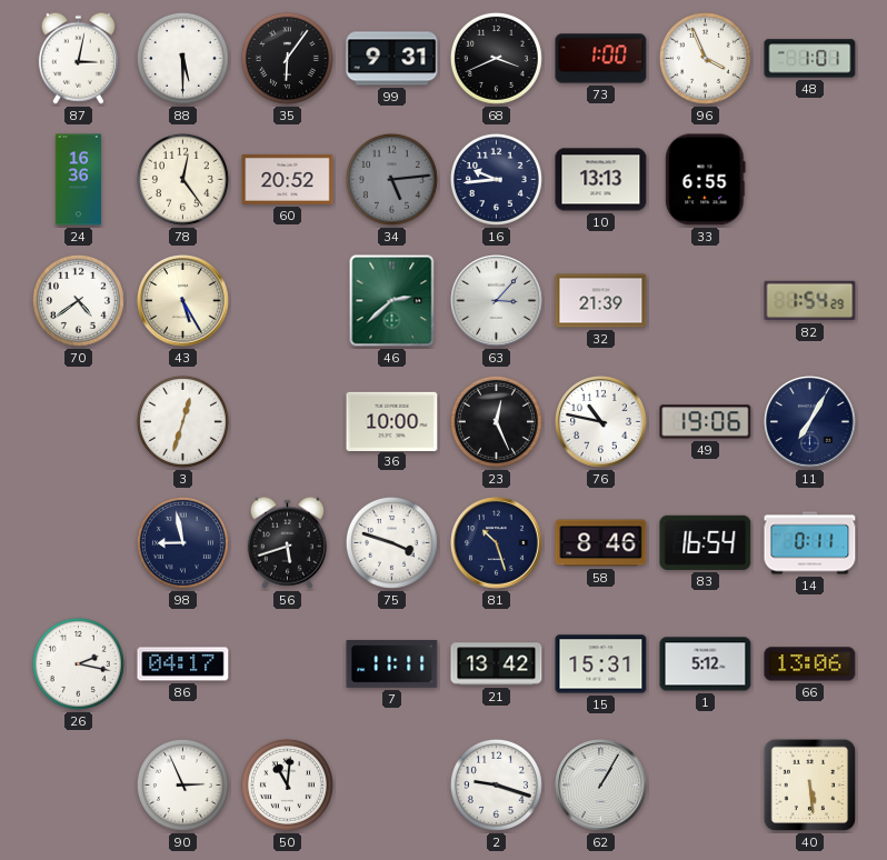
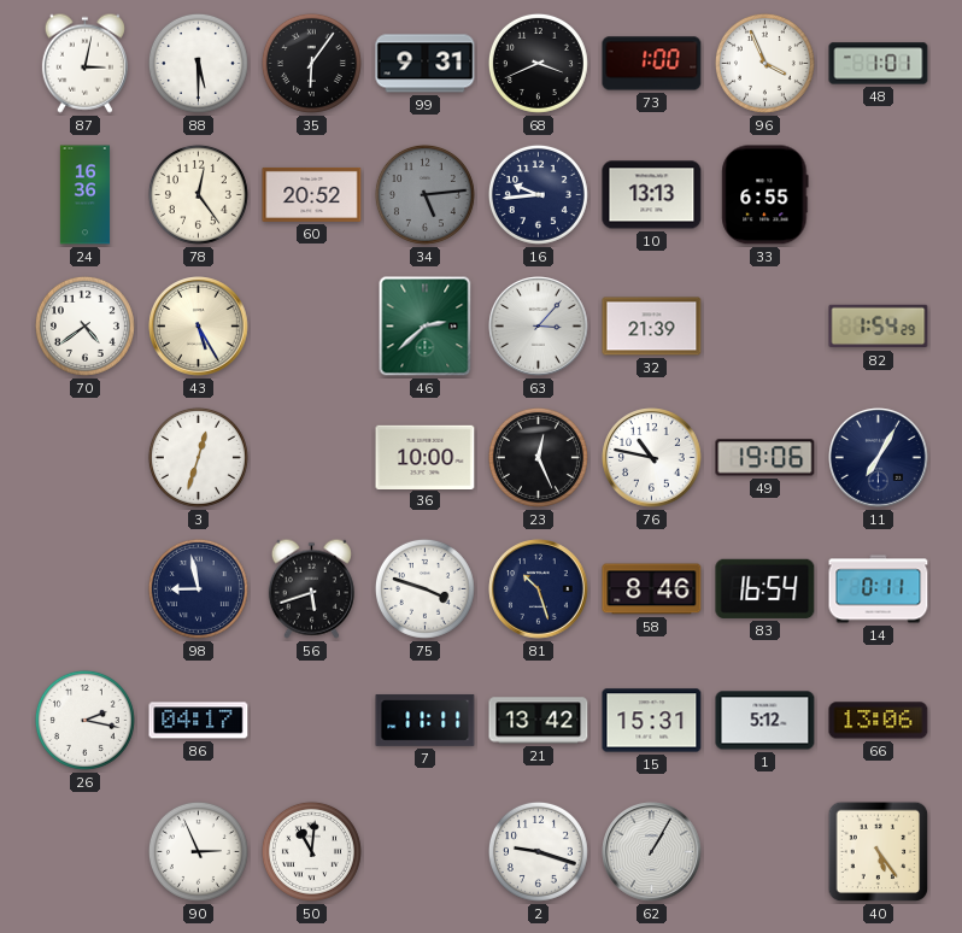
40: 5:29 -> 5:24 (879, 852)
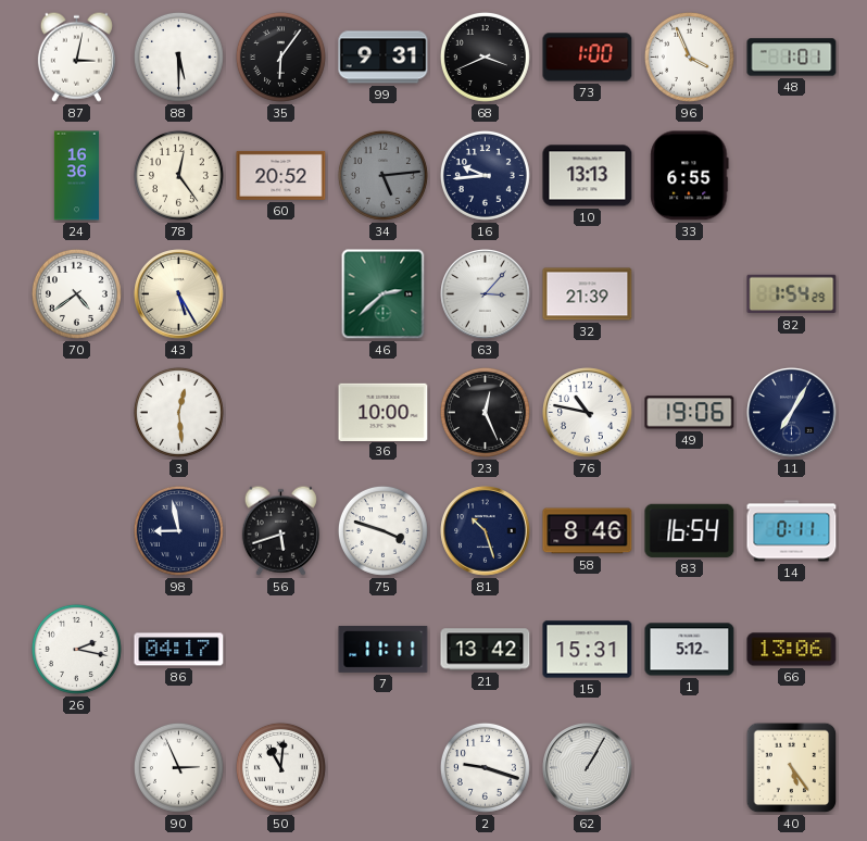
3: 12:33 -> 12:29 (178, 412)
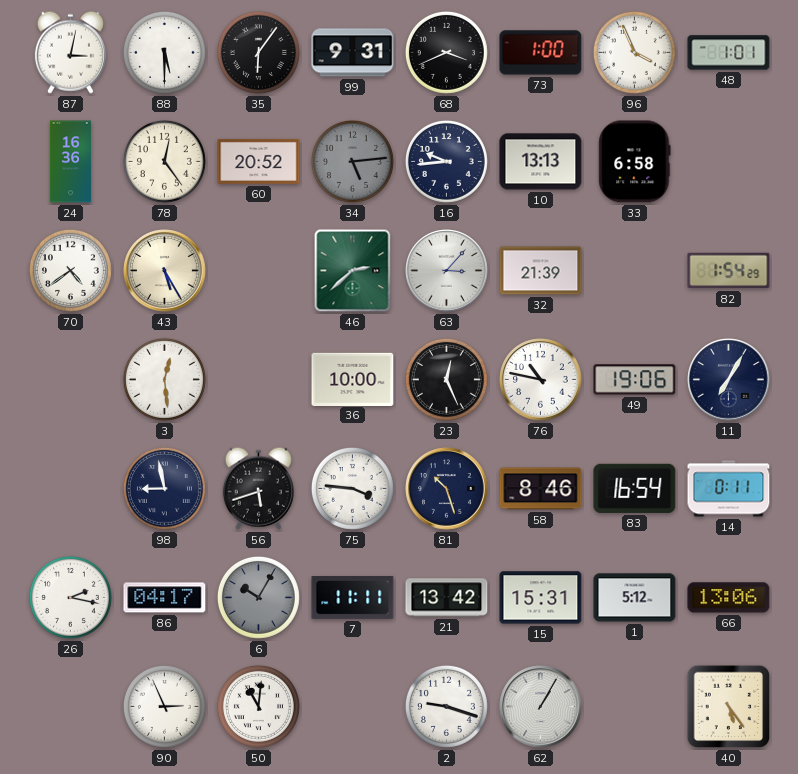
33: 6:55 -> 6:58 (635, 162)
75: 3:48 -> 3:46 (352, 488)
6: none -> 10:05 (258, 597)
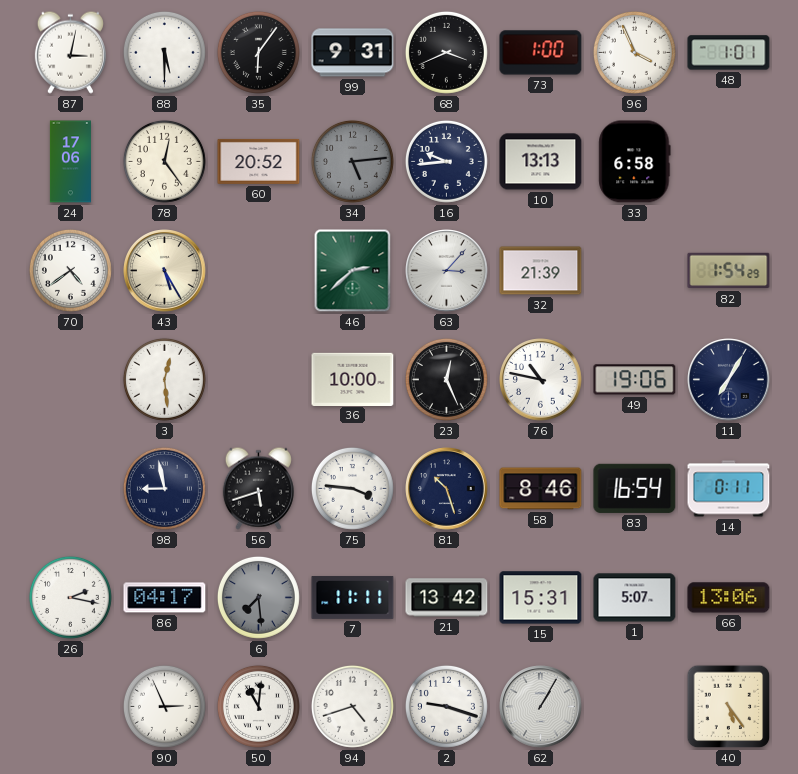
24: 16:36 -> 17:06 (70, 162)
6: 10:05 -> 7:29 (258, 597)
1: 5:12 -> 5:07 (635, 598)
94: none -> 4:42 (352, 706)
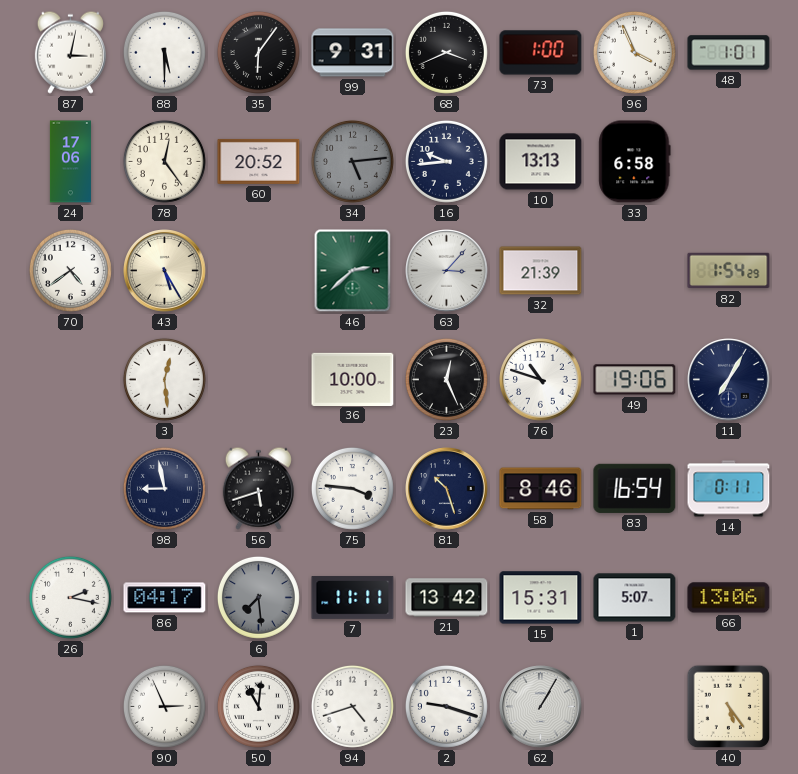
76: 10:47 -> 10:48 (541, 380)
